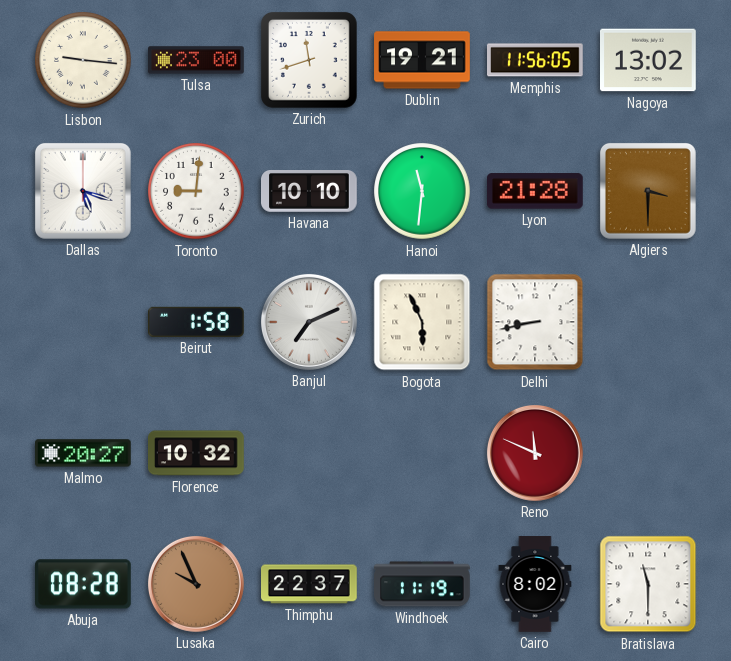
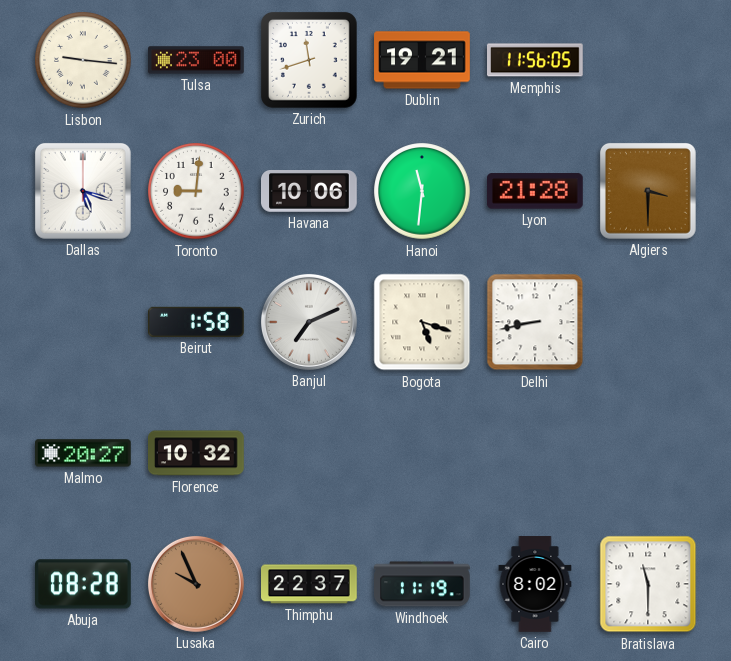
Nagoya: 13:02 -> none (649, 60)
Havana: 10:10 -> 10:06 (310, 192)
Bogota: 5:56 -> 5:18 (422, 322)
Reno: 11:49 -> none (535, 453)
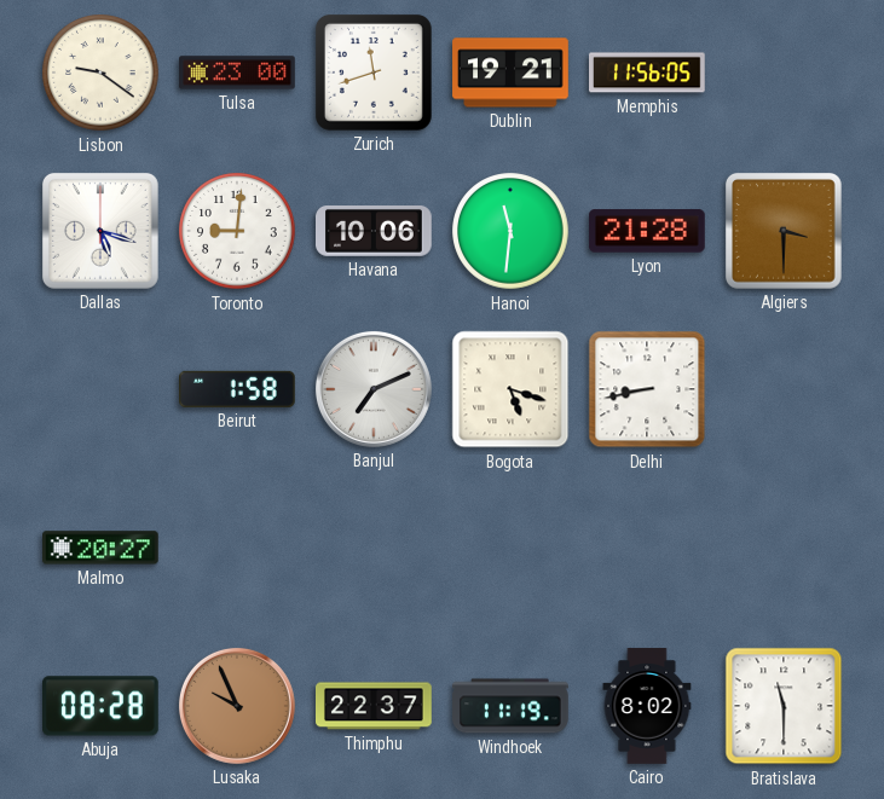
Lisbon: 9:16 -> 9:21 (100, 73)
Florence: 10:32 -> none (197, 453)
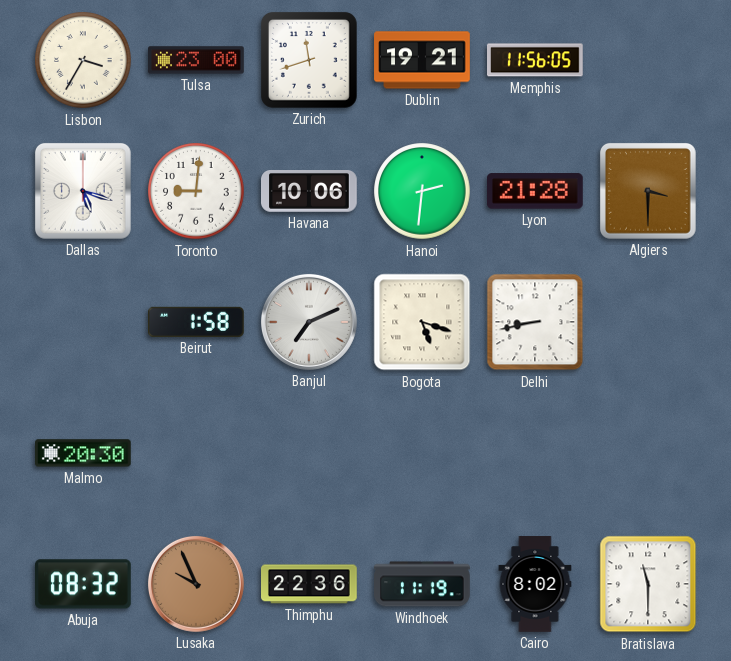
Lisbon: 9:21 -> 3:35 (83, 60)
Hanoi: 11:31 -> 2:31 (422, 191)
Malmo: 20:27 -> 20:30 (84, 453)
Abuja: 08:28 -> 08:32 (84, 584)
Thimphu: 22:37 -> 22:36 (310, 584)
